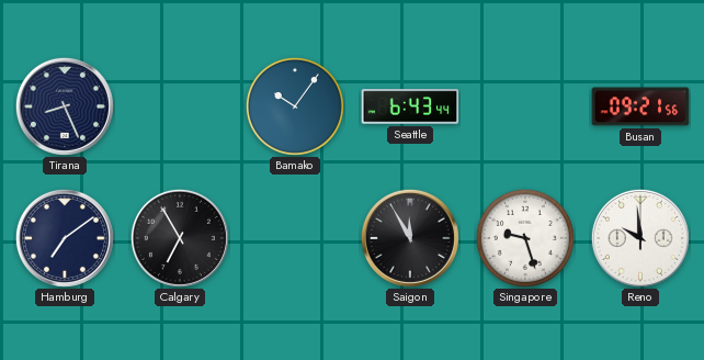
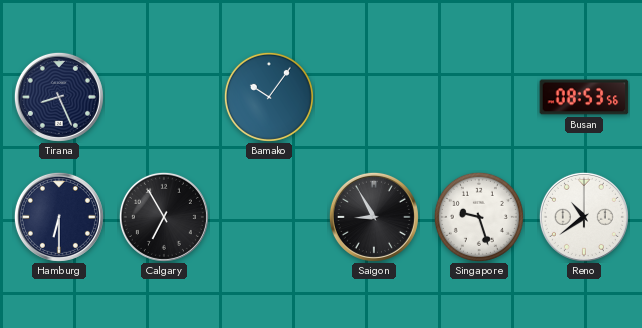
Seattle: 6:43 -> none (410, 106)
Busan: 09:21 -> 08:53 (584, 97)
Hamburg: 7:09 -> 6:30 (59, 217)
Saigon: 11:55 -> 8:55 (374, 217)
Reno: 9:59 -> 10:39 (584, 217)
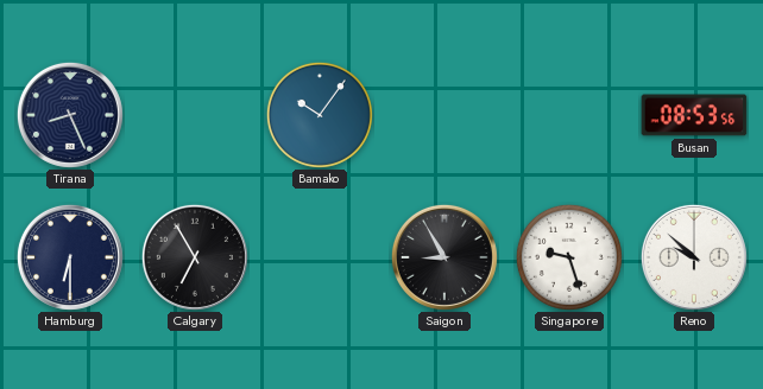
Reno: 10:39 -> 9:52 (694, 257)
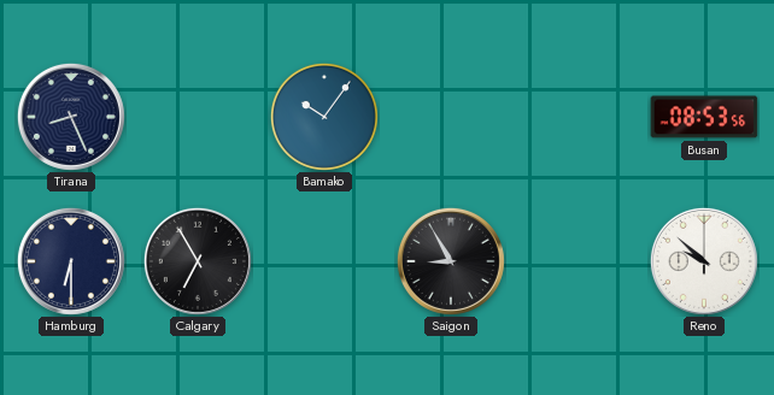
Singapore: 9:27 -> none (569, 257)
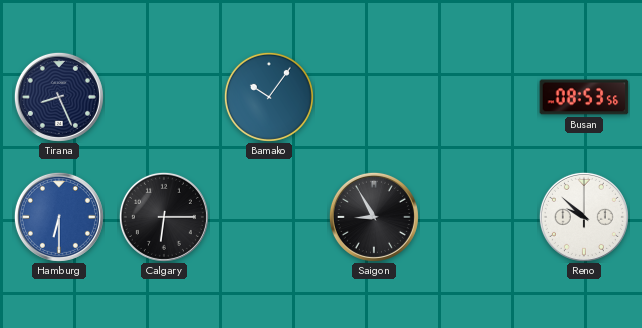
Hamburg dial: navy -> blue (59, 217)
Calgary: 6:55 -> 6:15 (164, 217)
